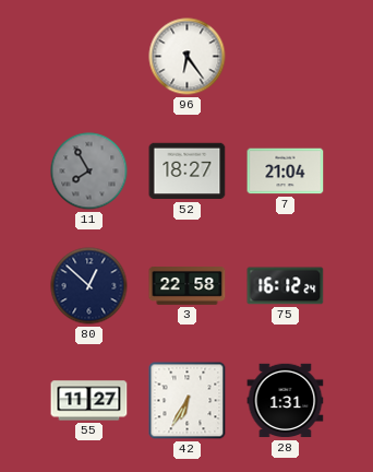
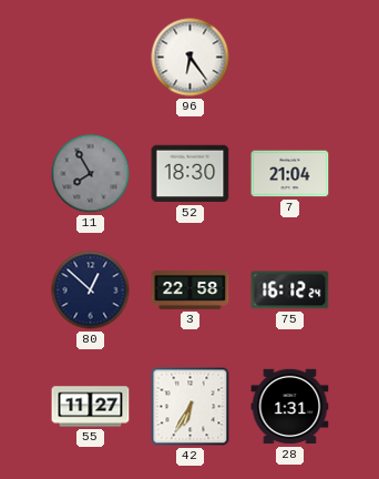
52: 18:27 -> 18:30 (191, 174)
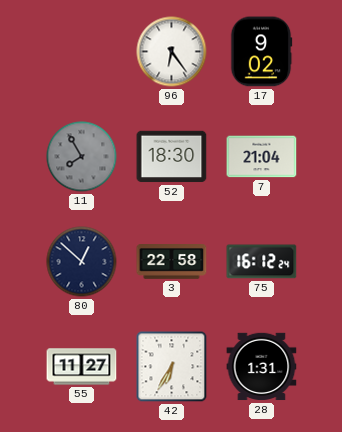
17: none -> 9:02 (261, 52)
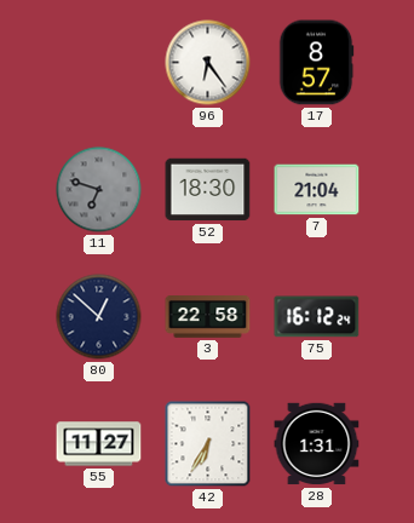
17: 9:02 -> 8:57 (316, 63)
11: 7:55 -> 6:48 (99, 190)
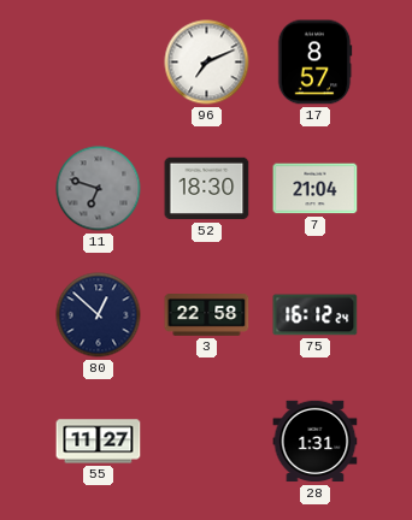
96: 6:24 -> 7:11 (207, 63)
42: 6:35 -> none (208, 444)
